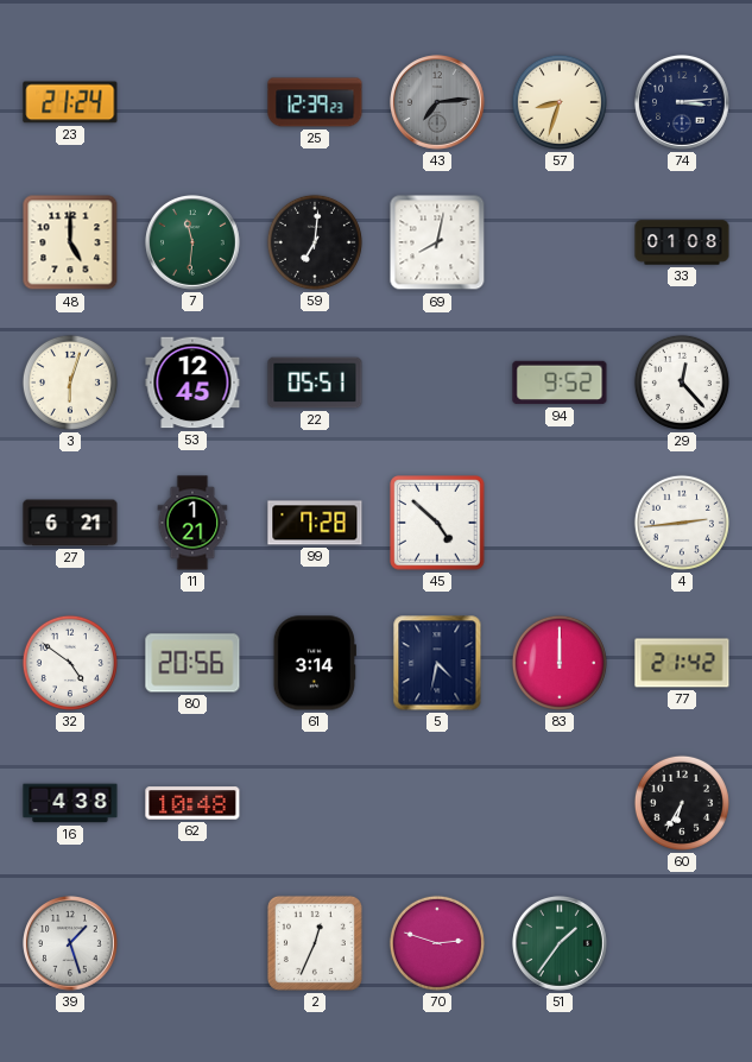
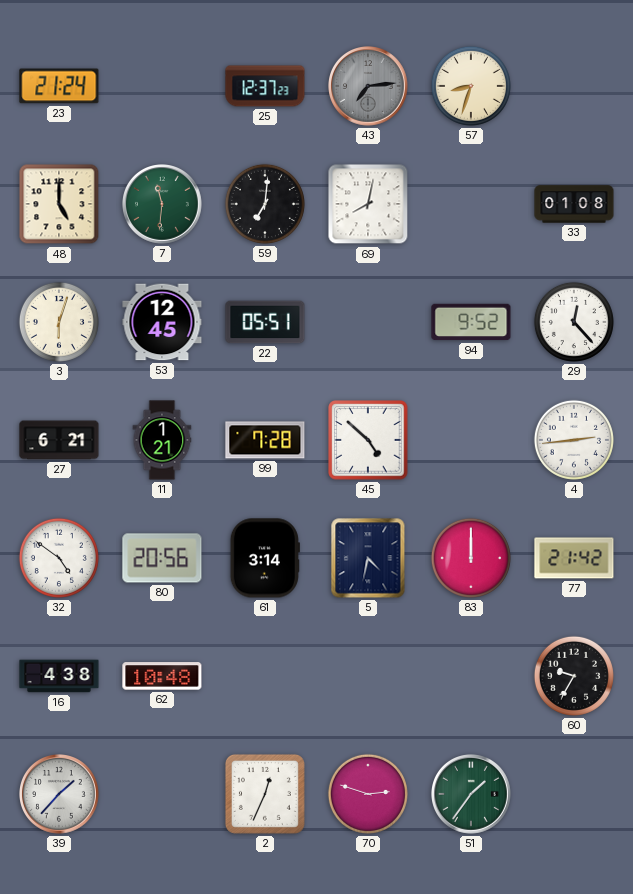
25: 12:39 -> 12:37 (265, 86)
74: 3:14 -> none (683, 103)
60: 6:35 -> 9:35 (574, 676)
39: 1:27 -> 1:37 (60, 795)
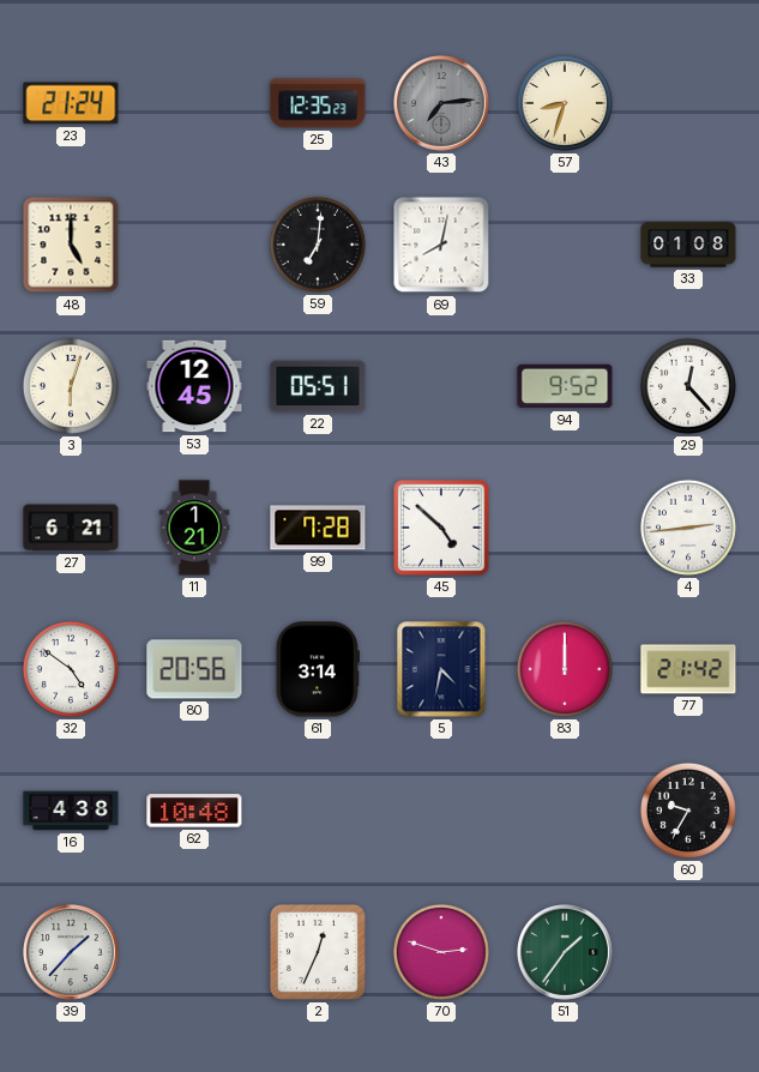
25: 12:37 -> 12:35 (318, 103)
7: 11:31 -> none (163, 205)
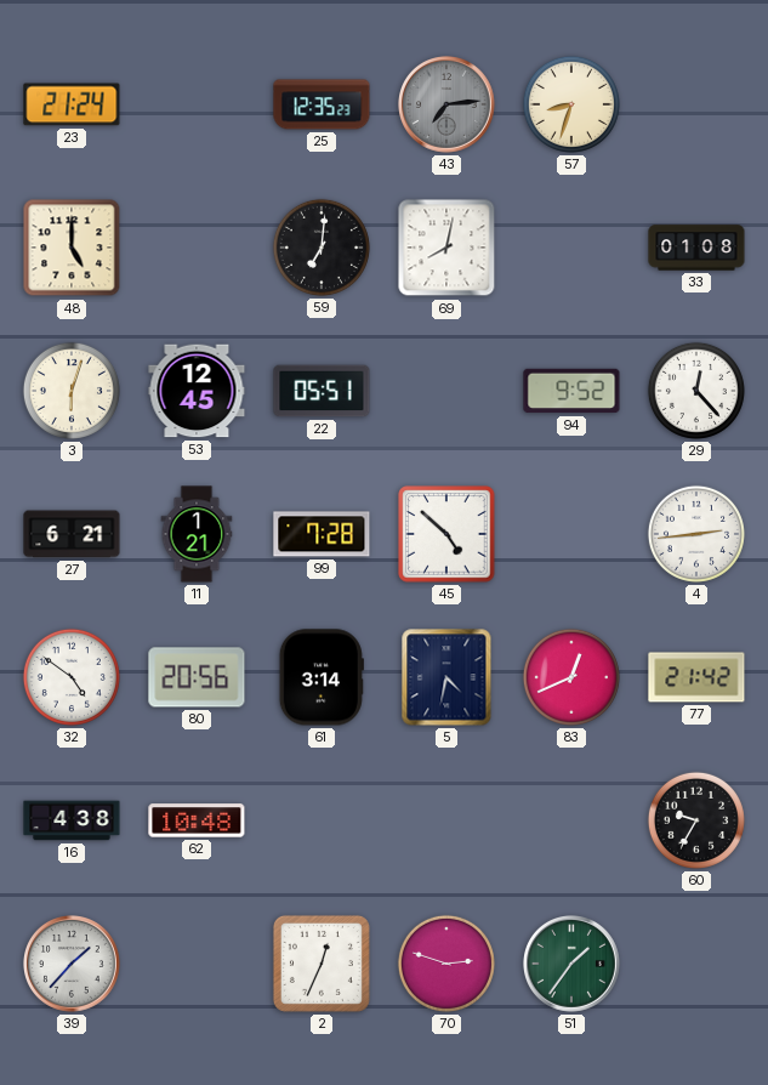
83: 12:00 -> 12:41 (571, 677)
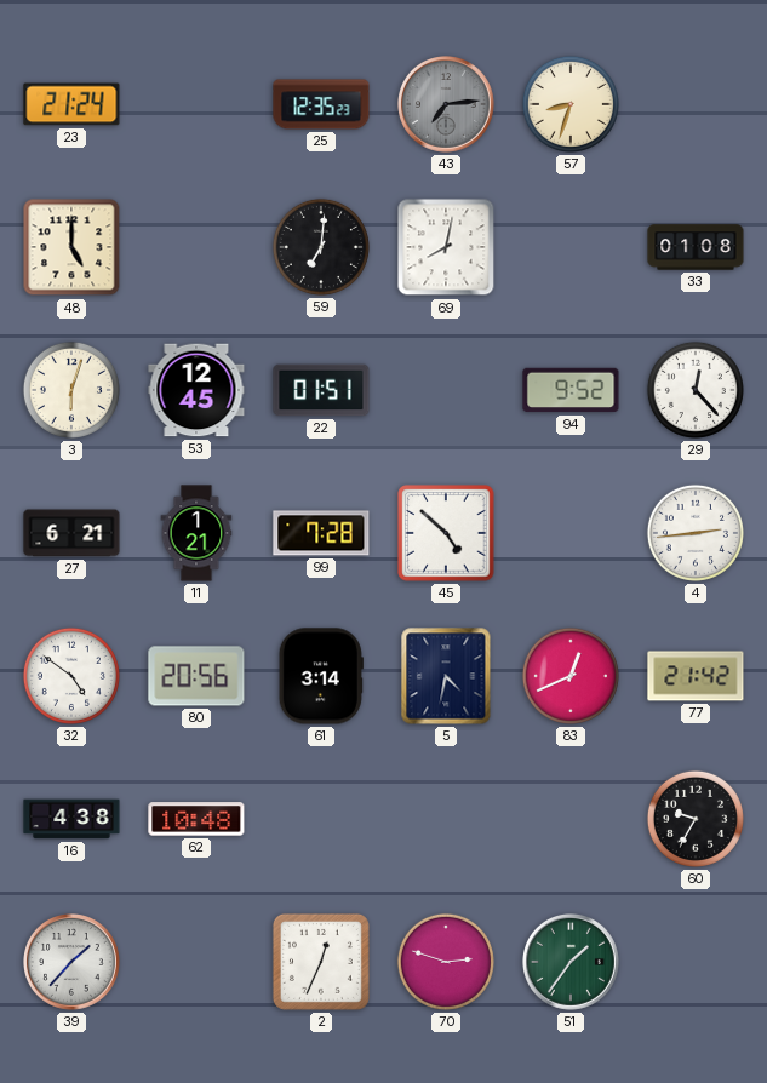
22: 05:51 -> 01:51 (321, 390)
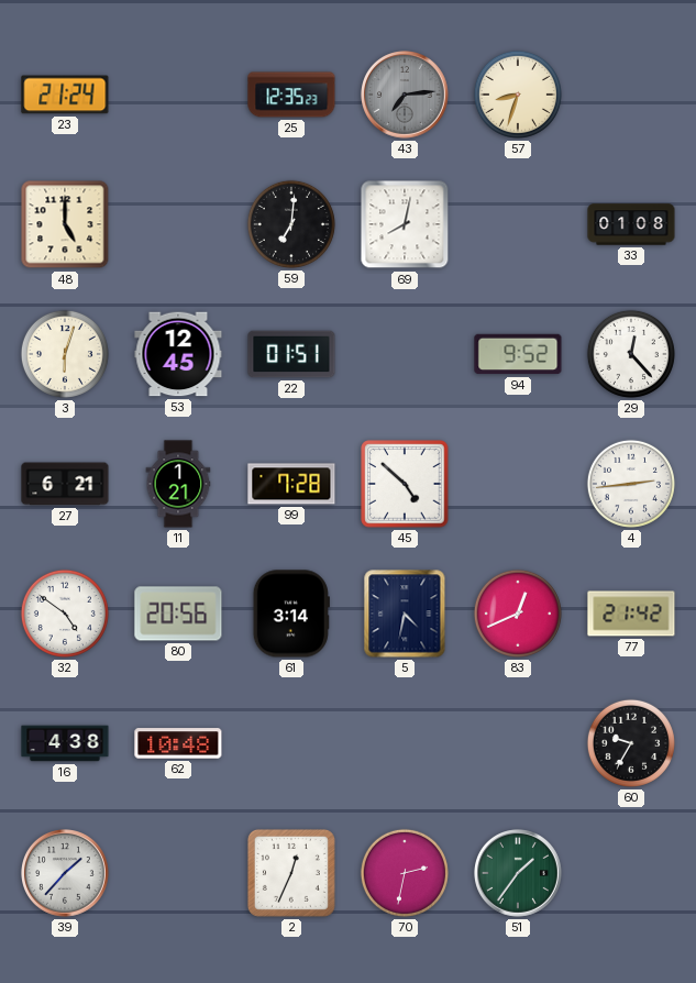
70: 2:48 -> 2:32 (405, 873)
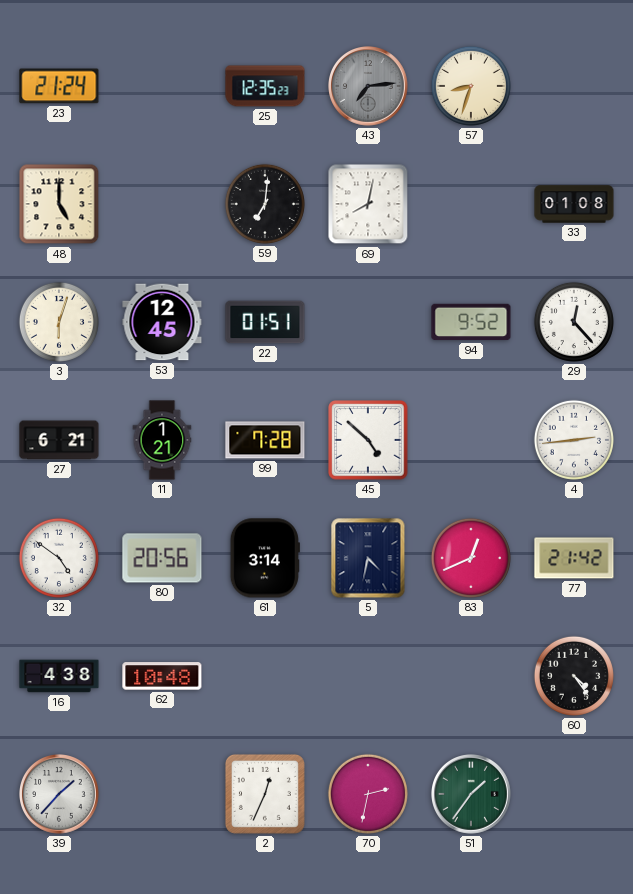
60: 9:35 -> 4:24 (574, 676)
